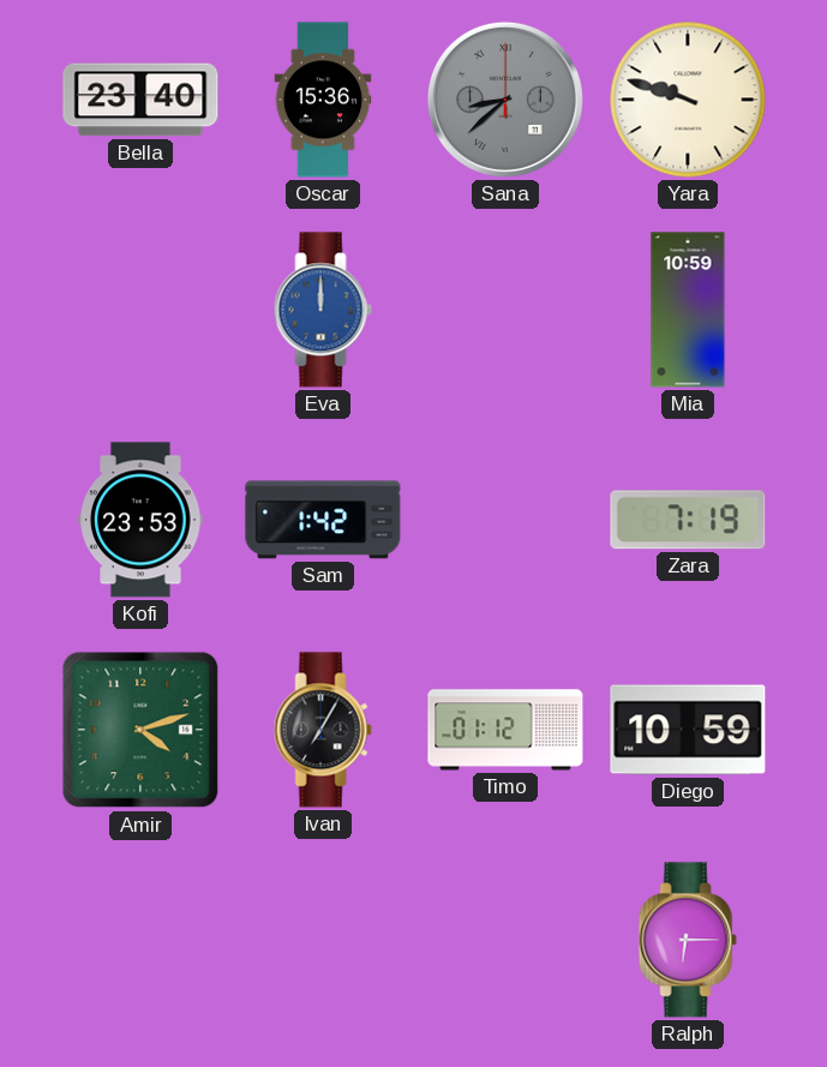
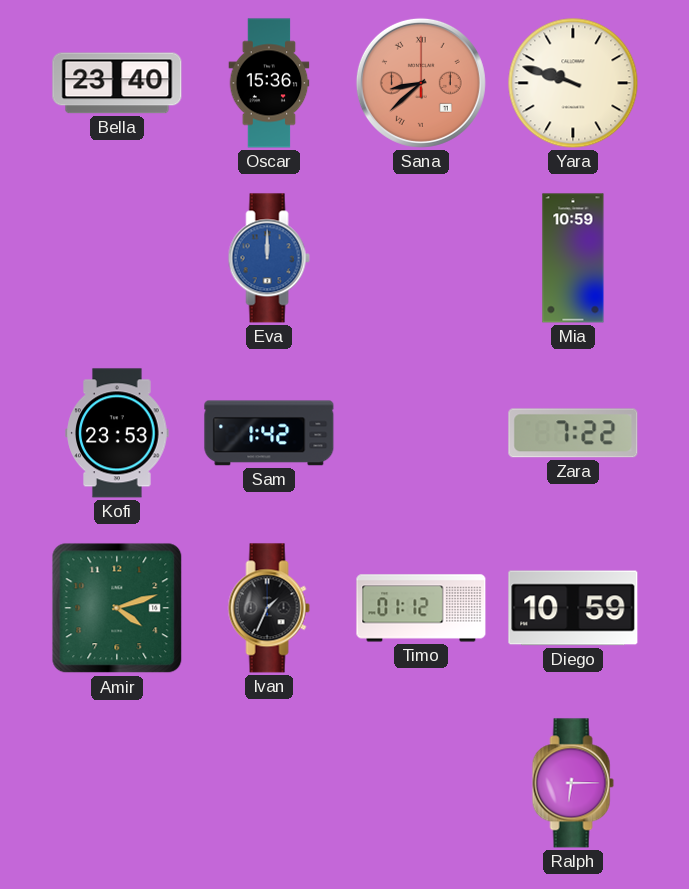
Sana dial: grey -> salmon (421, 83)
Zara: 7:19 -> 7:22 (573, 433)
Ivan: 7:05 -> 1:34 (269, 608)
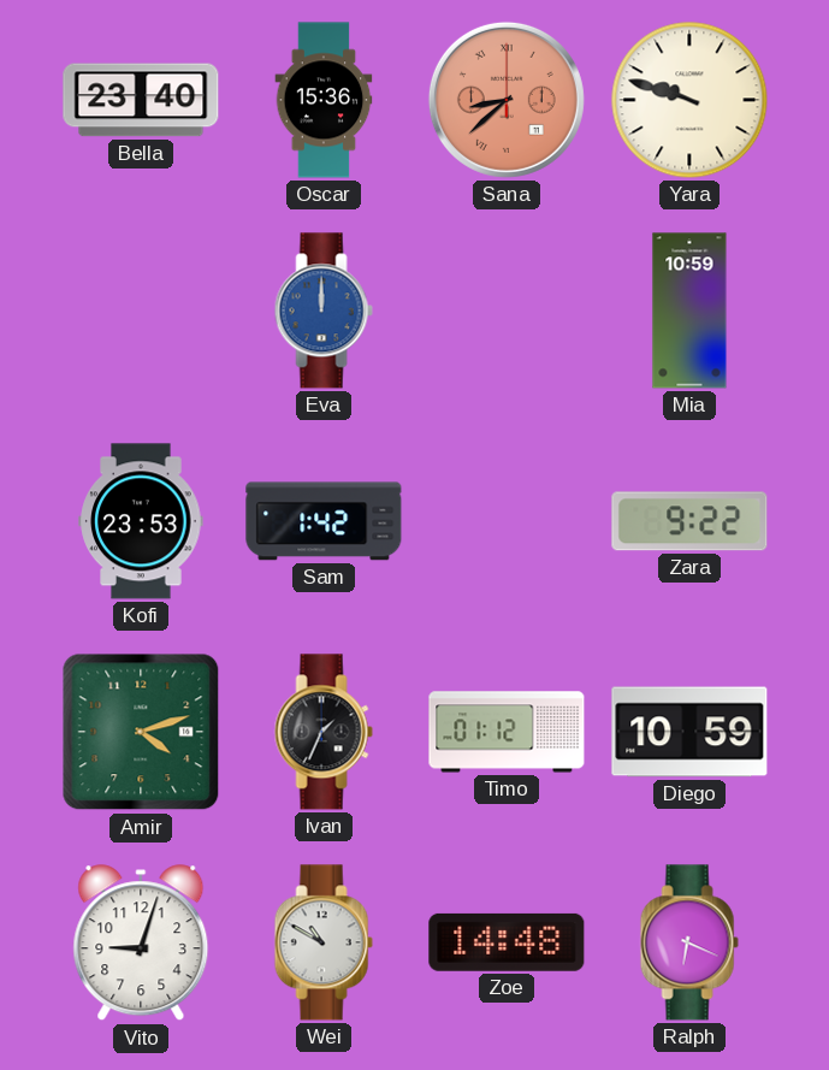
Zara: 7:22 -> 9:22 (689, 521)
Vito: none -> 9:03 (141, 944)
Wei: none -> 10:50 (324, 942)
Zoe: none -> 14:48 (507, 942)
Ralph: 6:15 -> 6:19 (689, 942)
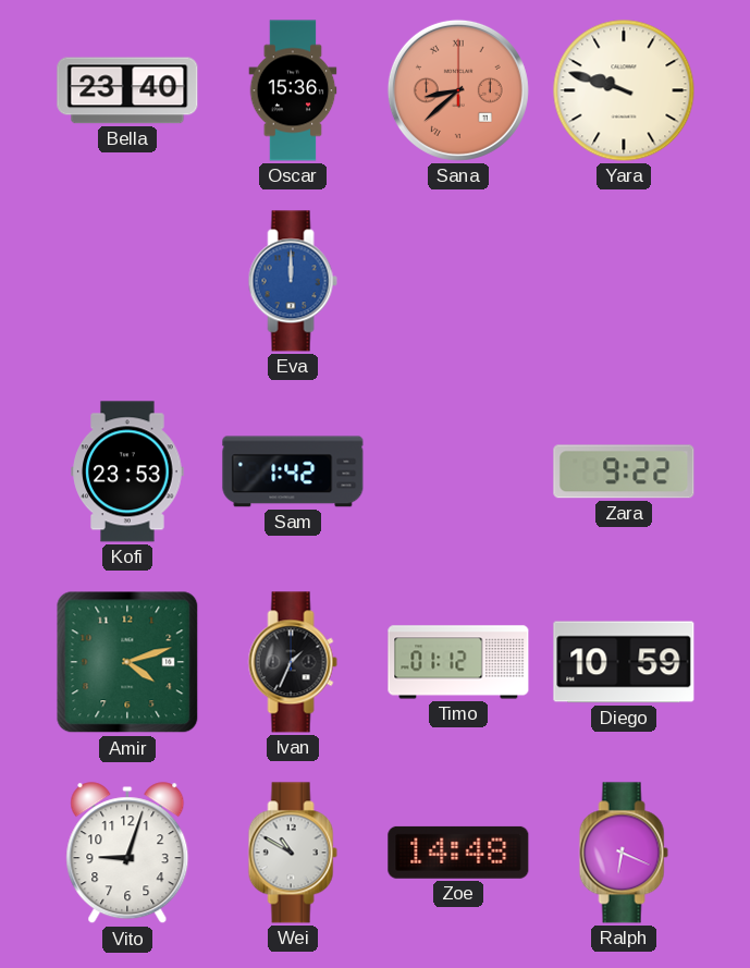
Mia: 10:59 -> none (689, 311)
